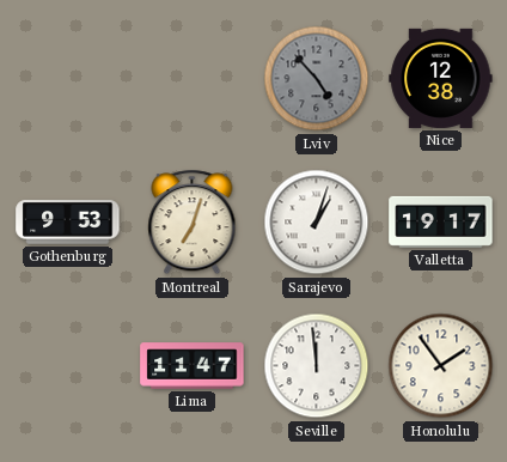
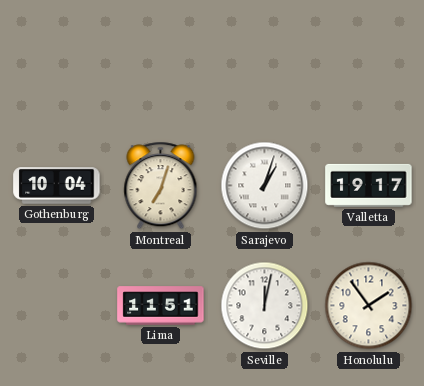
Lviv: 4:53 -> none (317, 79)
Nice: 12:38 -> none (441, 78)
Gothenburg: 9:53 -> 10:04 (57, 186)
Lima: 11:47 -> 11:51 (161, 306)
Seville: 11:59 -> 12:02 (265, 306)
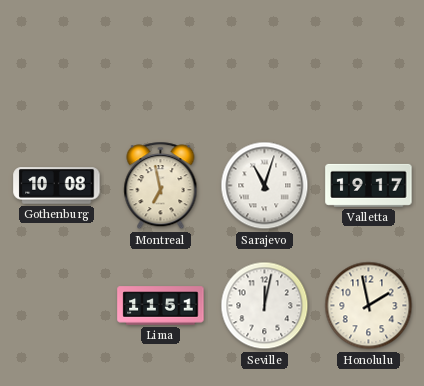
Gothenburg: 10:04 -> 10:08 (57, 186)
Montreal: 7:03 -> 6:58 (161, 186)
Sarajevo: 1:03 -> 11:03 (265, 186)
Honolulu: 1:54 -> 1:58 (369, 306)
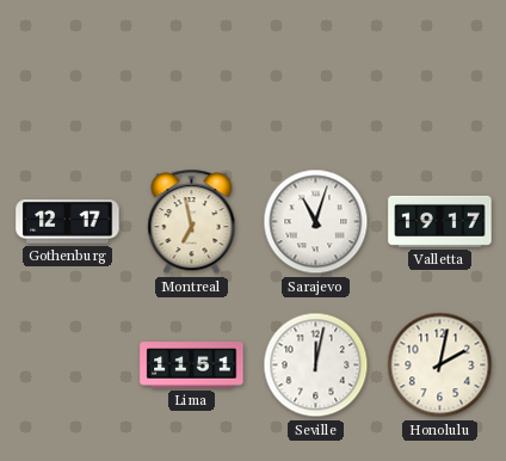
Gothenburg: 10:08 -> 12:17 (68, 222)
Honolulu: 1:58 -> 2:02 (440, 365)
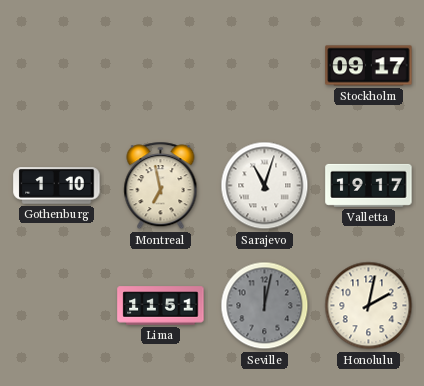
Stockholm: none -> 09:17 (369, 66)
Gothenburg: 12:17 -> 1:10 (57, 186)
Seville dial: white -> grey (265, 306)
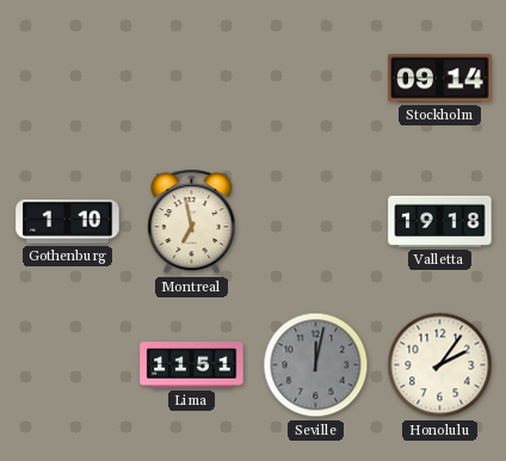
Stockholm: 09:17 -> 09:14 (440, 79)
Sarajevo: 11:03 -> none (265, 186)
Valletta: 19:17 -> 19:18 (440, 221)
Honolulu: 2:02 -> 2:06 (440, 365)
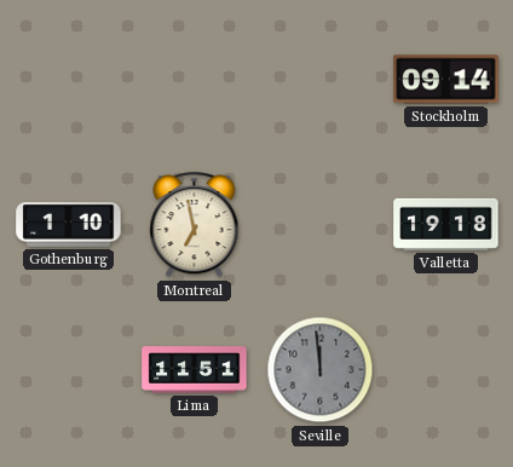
Seville: 12:02 -> 11:59 (321, 370)
Honolulu: 2:06 -> none (440, 365)
